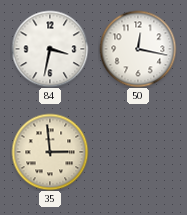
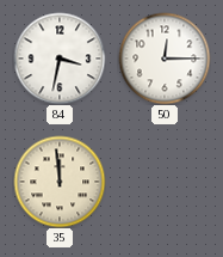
50: 12:17 -> 12:15 (165, 59)
35: 2:59 -> 11:59 (60, 182)
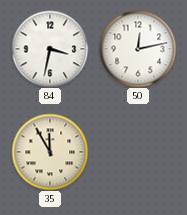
50: 12:15 -> 12:13 (138, 49)
35: 11:59 -> 11:55 (50, 152)
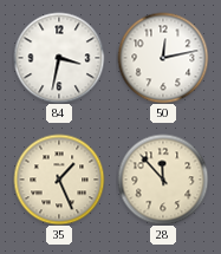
35: 11:55 -> 1:26 (59, 180)
28: none -> 11:53 (163, 180)
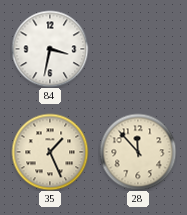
50: 12:13 -> none (163, 58)
